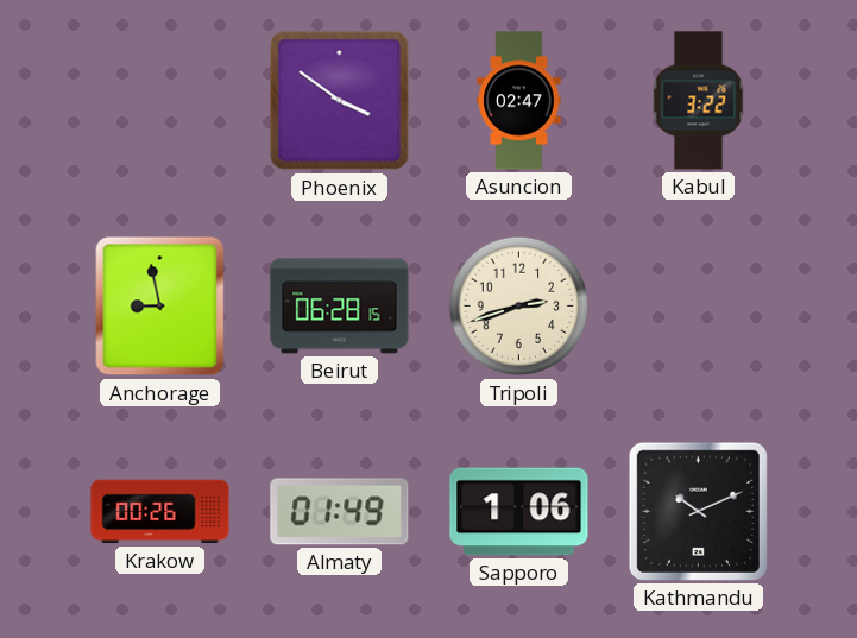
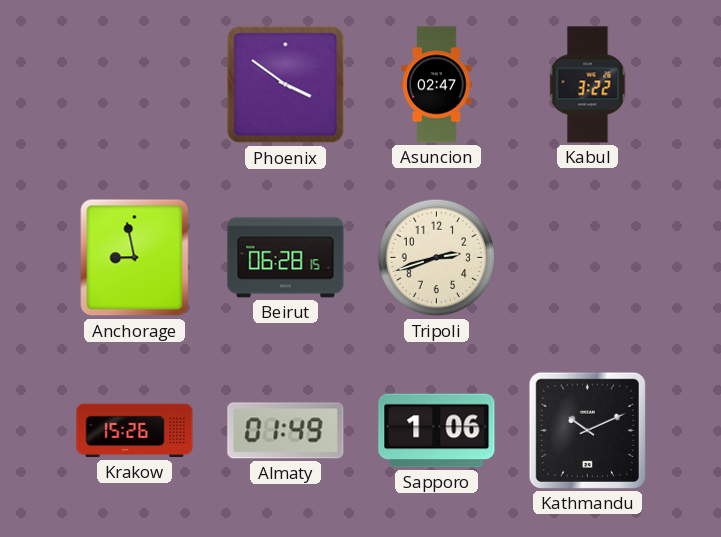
Krakow: 00:26 -> 15:26 (135, 431)
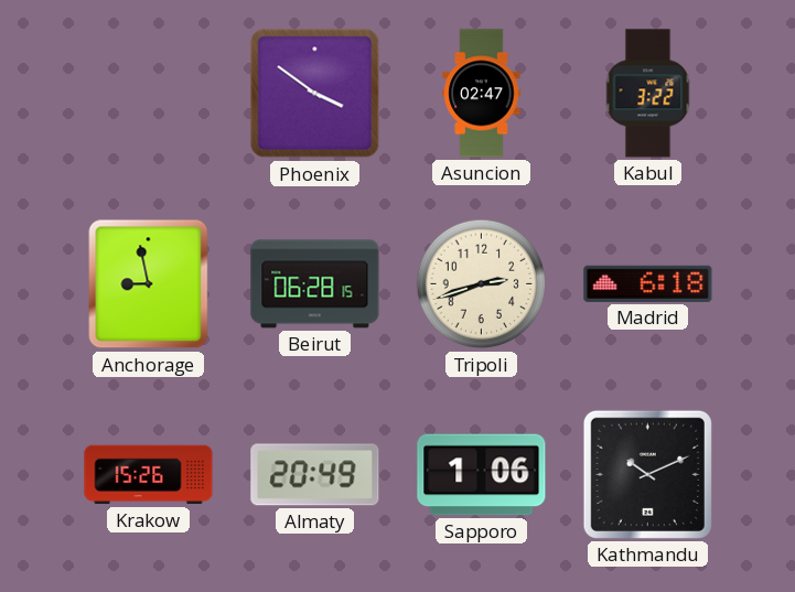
Madrid: none -> 6:18 (648, 283)
Almaty: 01:49 -> 20:49 (315, 475)
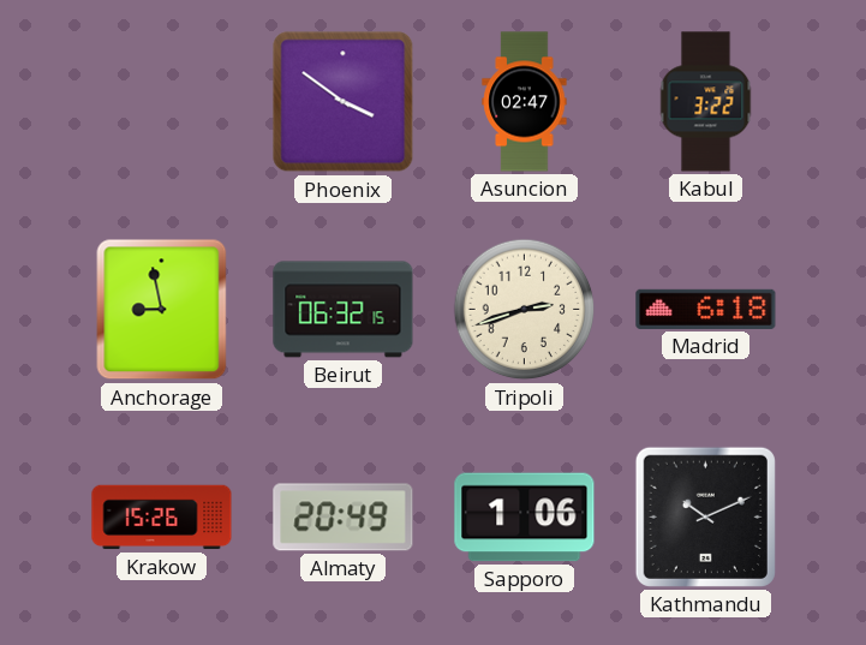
Beirut: 06:28 -> 06:32 (344, 310)
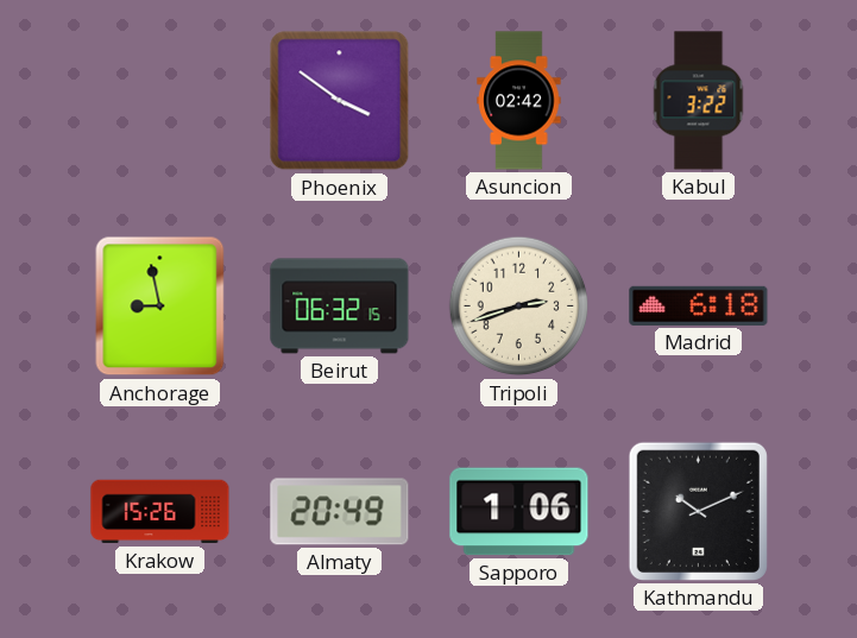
Asuncion: 02:47 -> 02:42 (519, 101)
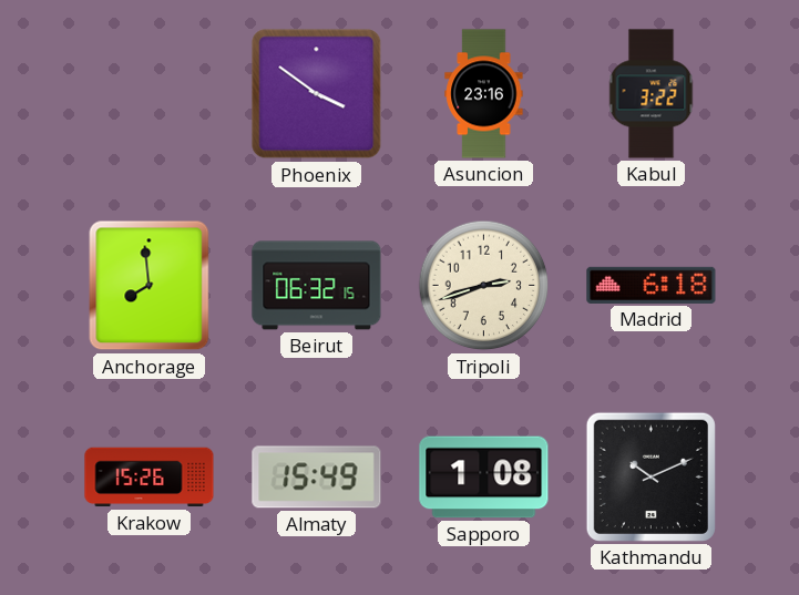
Asuncion: 02:42 -> 23:16 (484, 94)
Anchorage: 8:58 -> 7:59 (150, 286)
Almaty: 20:49 -> 15:49 (317, 478)
Sapporo: 1:06 -> 1:08 (484, 478)
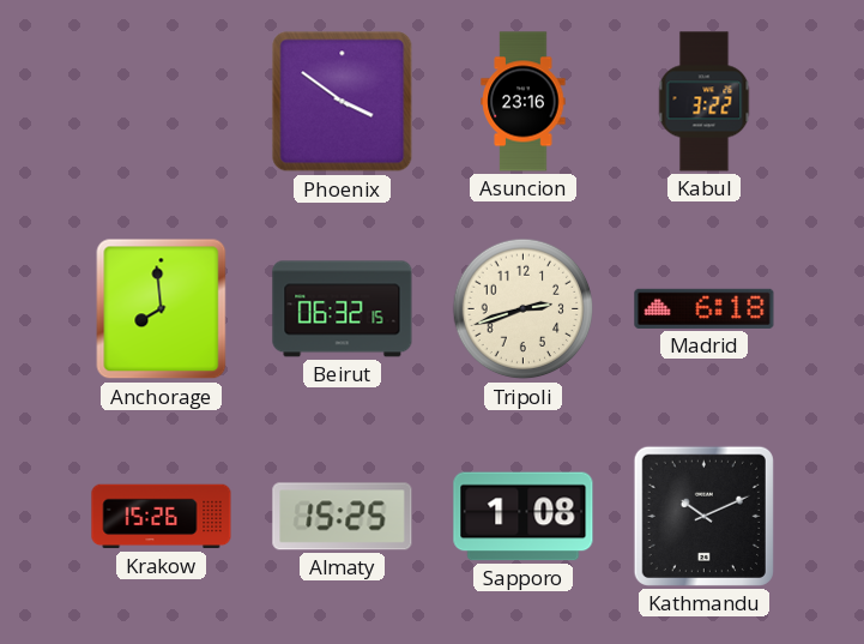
Almaty: 15:49 -> 15:25 (343, 517)
